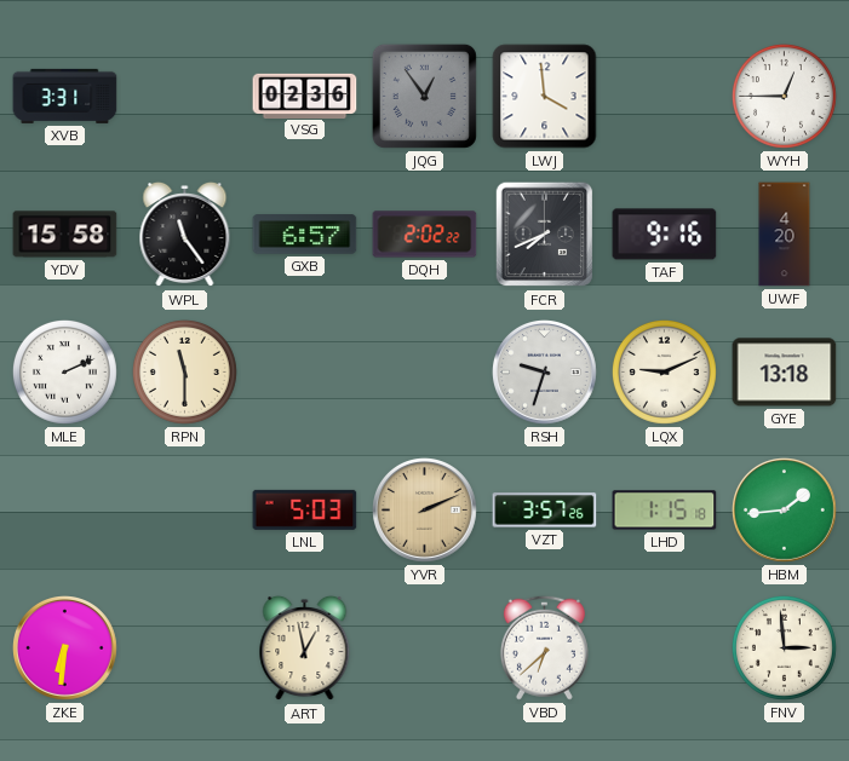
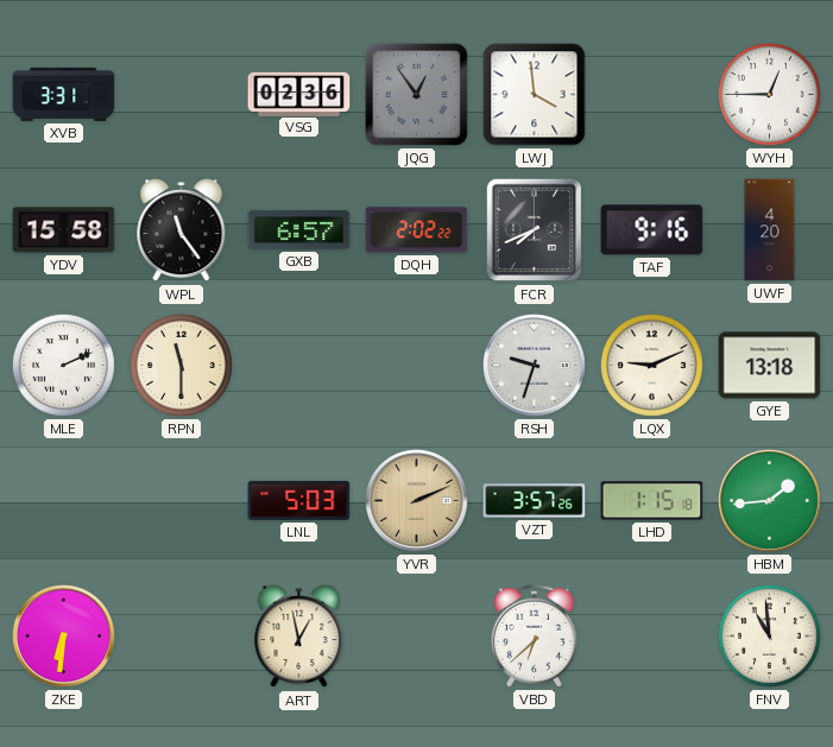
FNV: 2:59 -> 10:59 (769, 635)
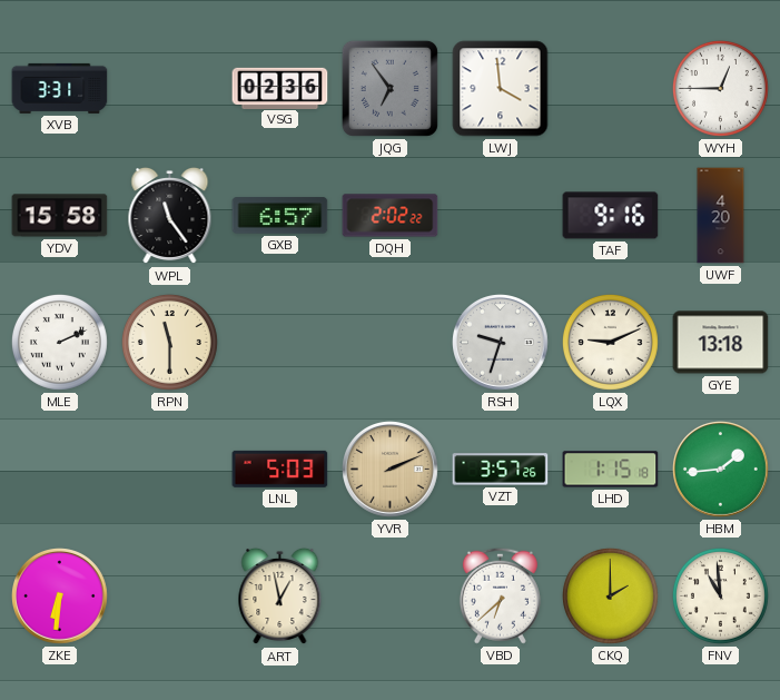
JQG: 12:54 -> 6:54 (389, 88)
FCR: 7:41 -> none (535, 230)
CKQ: none -> 2:00 (610, 595)
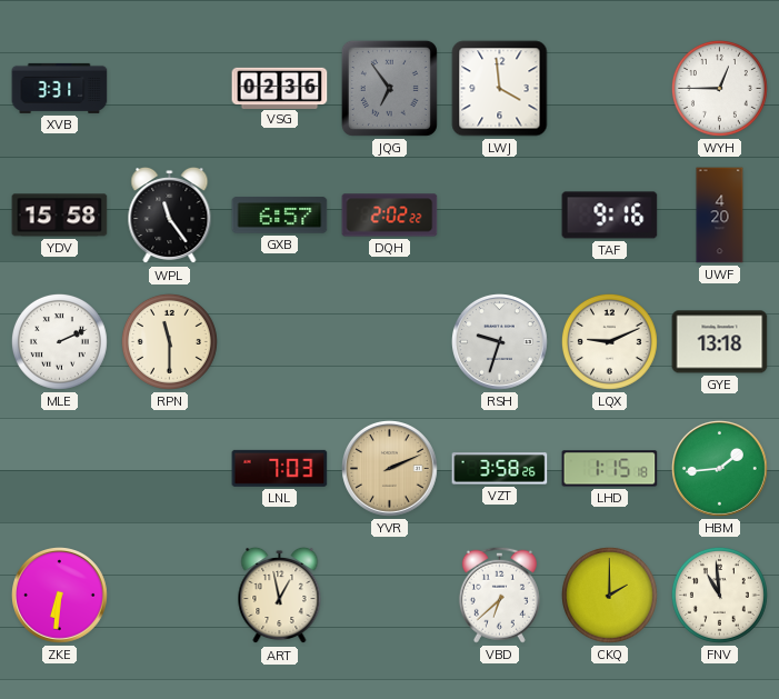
LNL: 5:03 -> 7:03 (280, 468)
VZT: 3:57 -> 3:58 (500, 469)
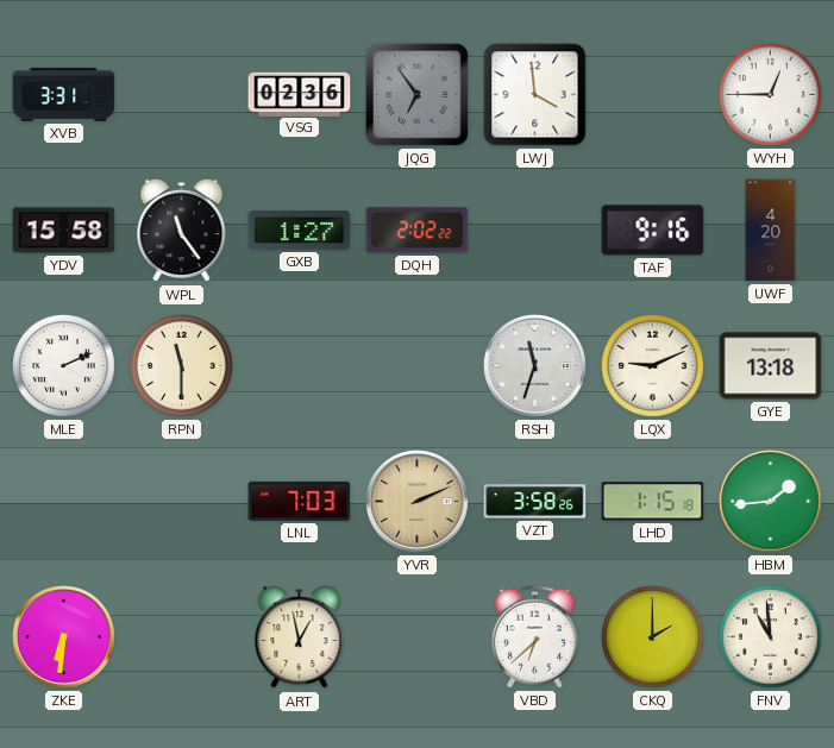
GXB: 6:57 -> 1:27 (300, 231)
RSH: 9:33 -> 11:33 (535, 366)
